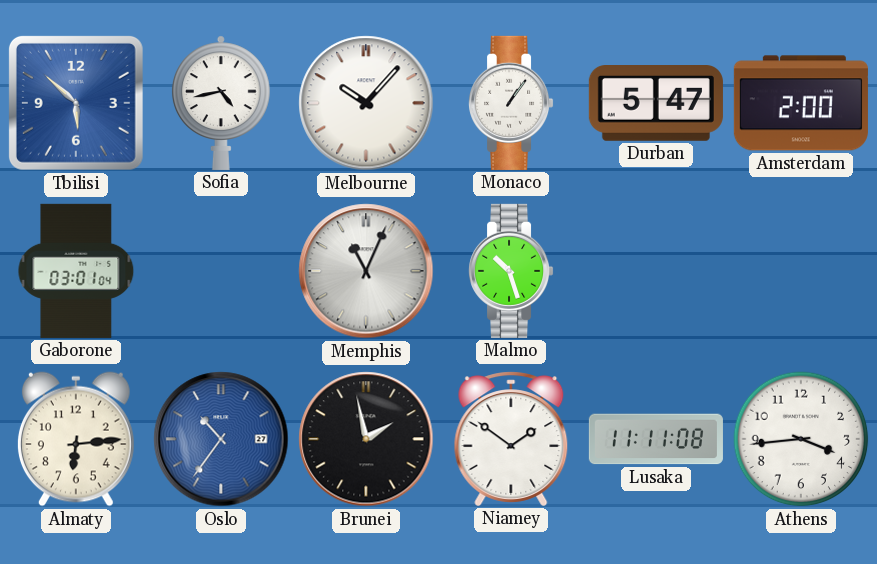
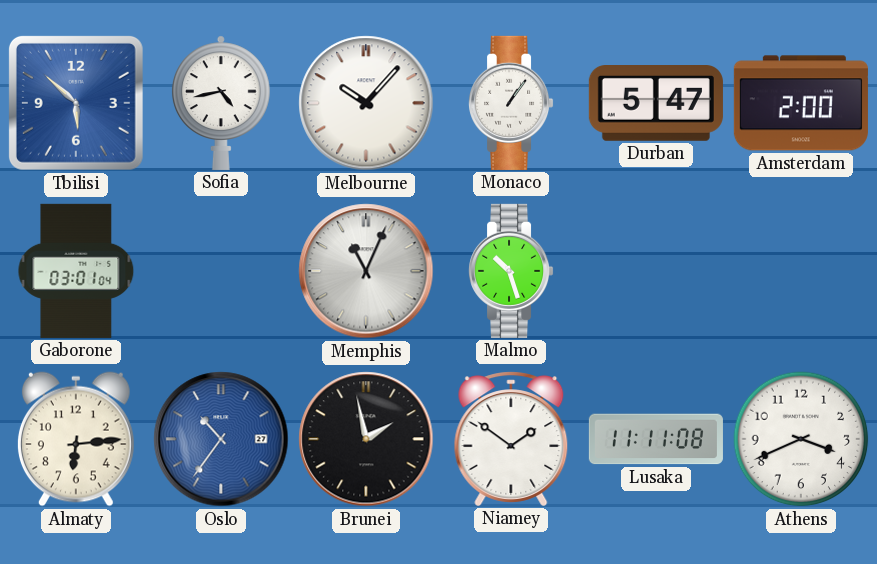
Athens: 3:44 -> 3:41 (801, 439)
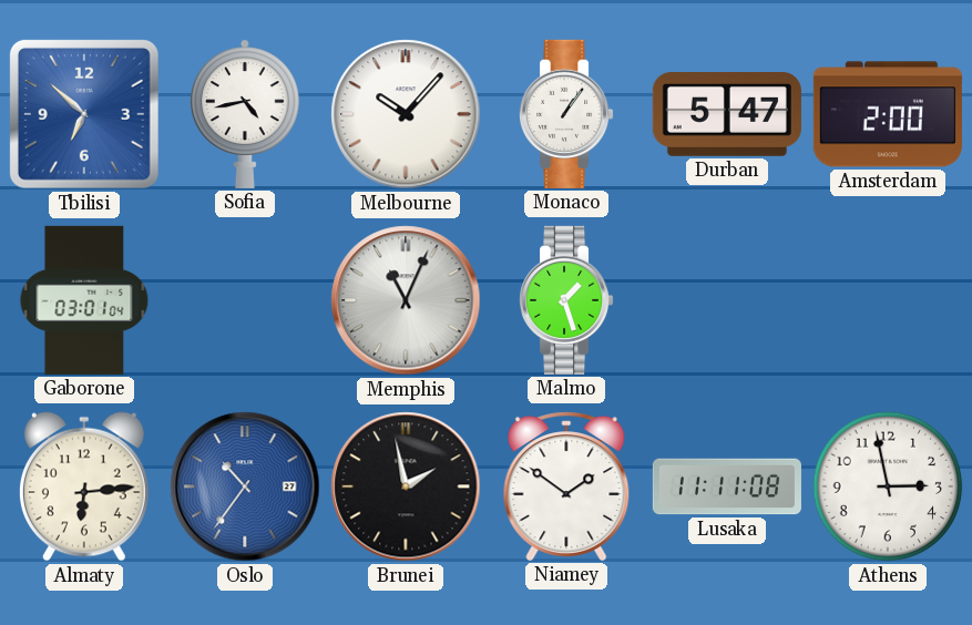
Tbilisi: 5:52 -> 6:52 (84, 114)
Malmo: 10:27 -> 1:27 (567, 300)
Athens: 3:41 -> 2:58 (888, 486)
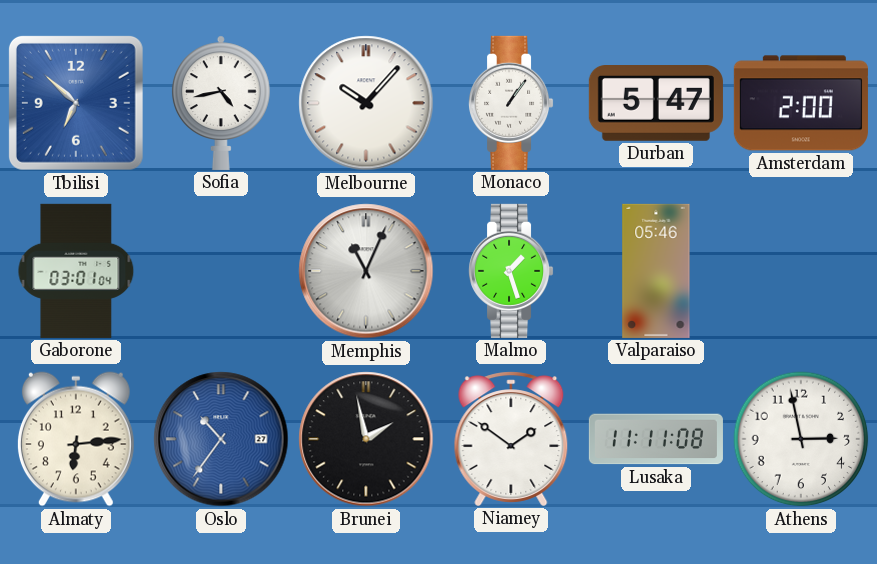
Valparaiso: none -> 05:46 (656, 271)
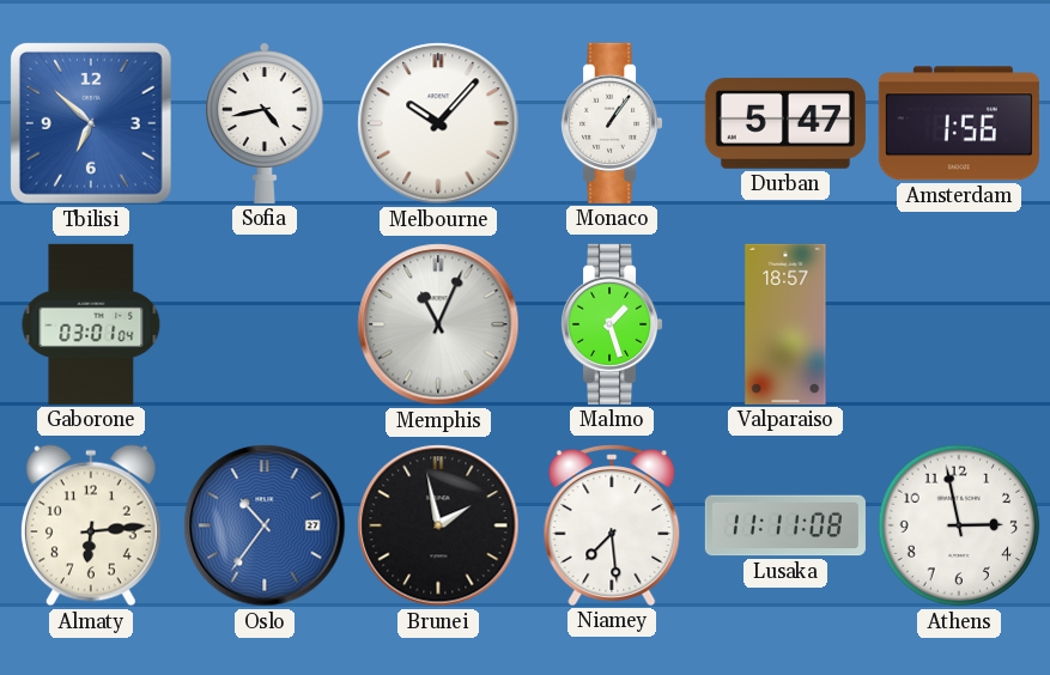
Amsterdam: 2:00 -> 1:56 (959, 123)
Valparaiso: 05:46 -> 18:57 (785, 324)
Niamey: 1:51 -> 7:29 (612, 525)
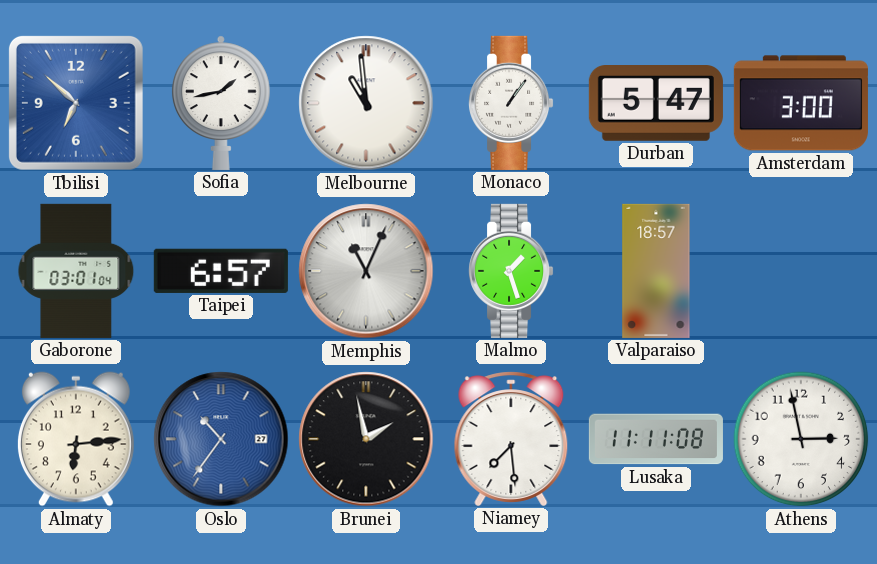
Sofia: 4:43 -> 1:43 (221, 103)
Melbourne: 10:07 -> 10:59 (366, 103)
Amsterdam: 1:56 -> 3:00 (801, 103)
Taipei: none -> 6:57 (221, 271)
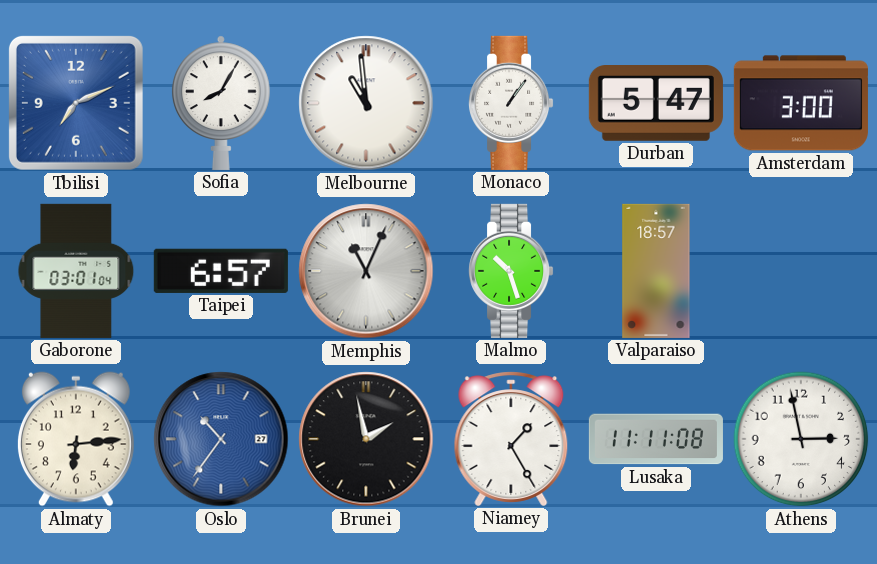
Tbilisi: 6:52 -> 7:11 (76, 103)
Sofia: 1:43 -> 8:05 (221, 103)
Malmo: 1:27 -> 10:27 (512, 271)
Niamey: 7:29 -> 1:25 (511, 439)
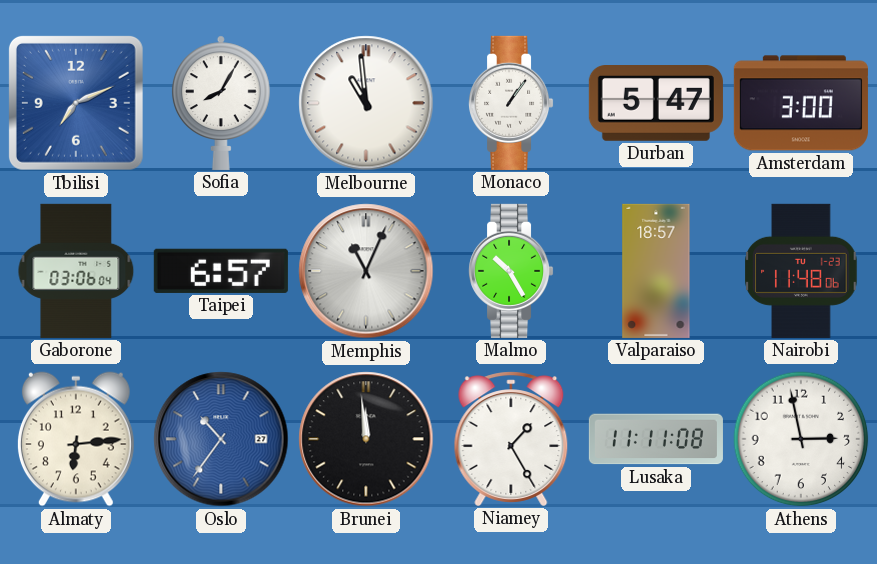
Gaborone: 03:01 -> 03:06 (76, 271)
Malmo: 10:27 -> 10:25 (512, 271)
Nairobi: none -> 11:48 (801, 271)
Brunei: 1:58 -> 11:59 (366, 439)
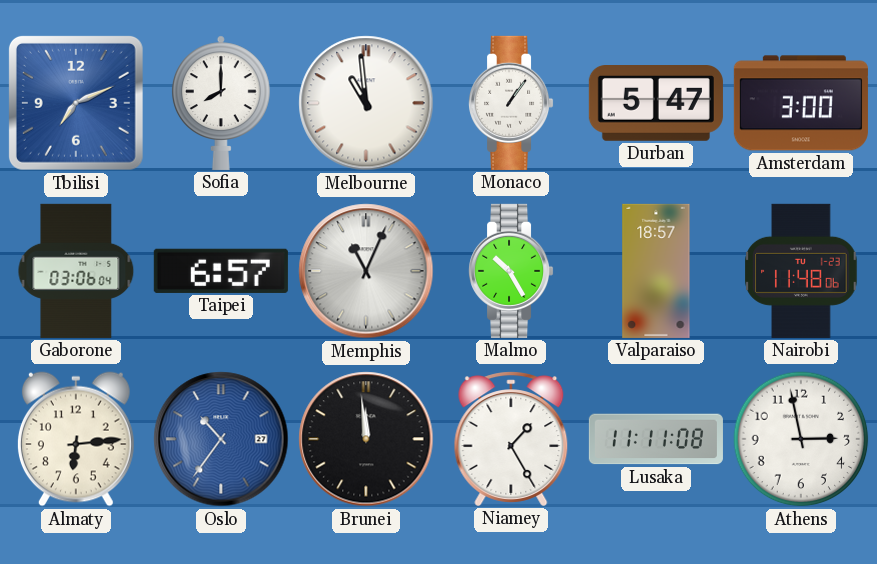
Sofia: 8:05 -> 8:00 (221, 103)
